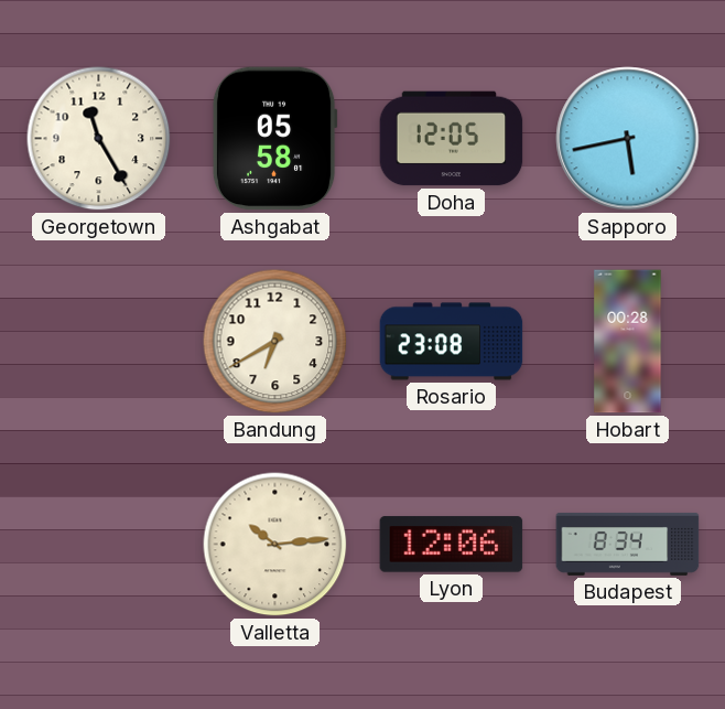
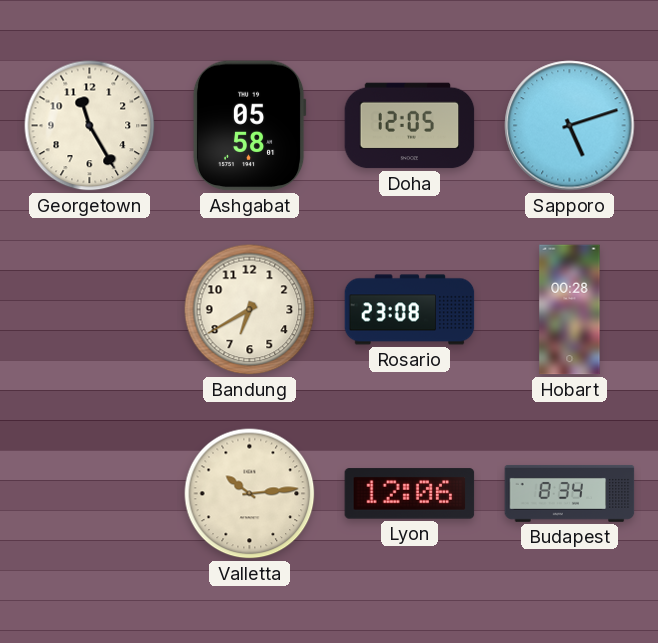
Sapporo: 5:43 -> 5:12 (570, 126)
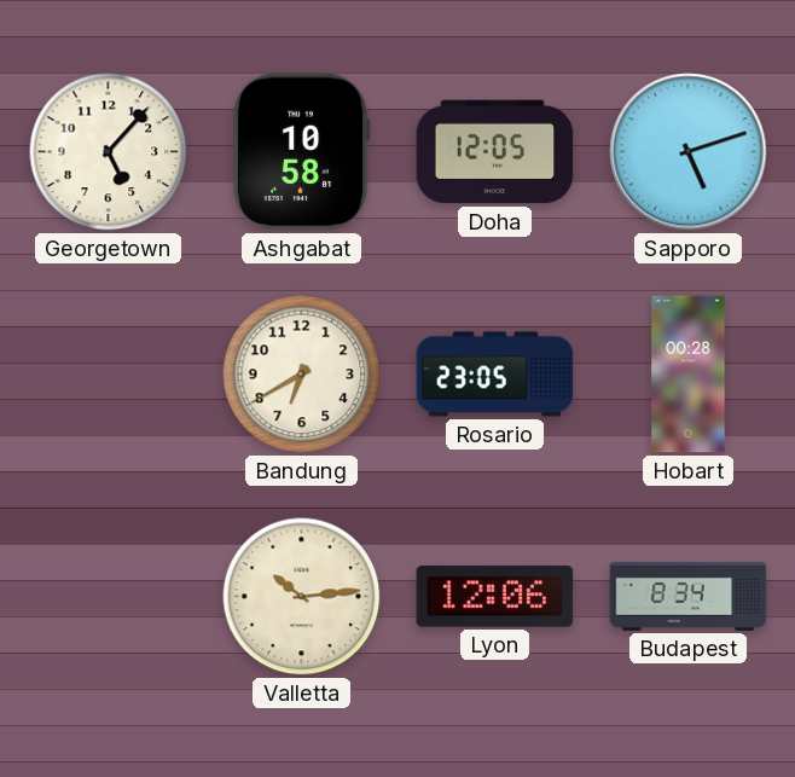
Georgetown: 11:25 -> 5:07 (109, 152)
Ashgabat: 05:58 -> 10:58 (301, 152)
Rosario: 23:08 -> 23:05 (495, 375)
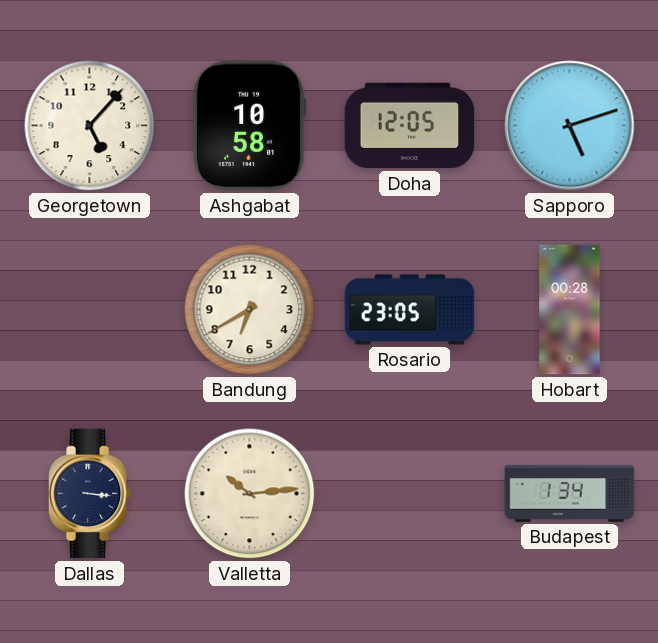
Dallas: none -> 3:16 (89, 494)
Lyon: 12:06 -> none (495, 597)
Budapest: 8:34 -> 1:34 (570, 493)
